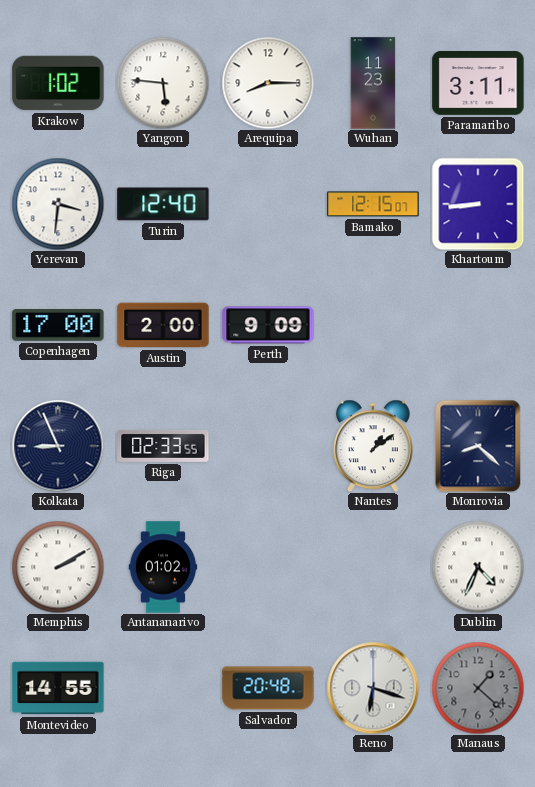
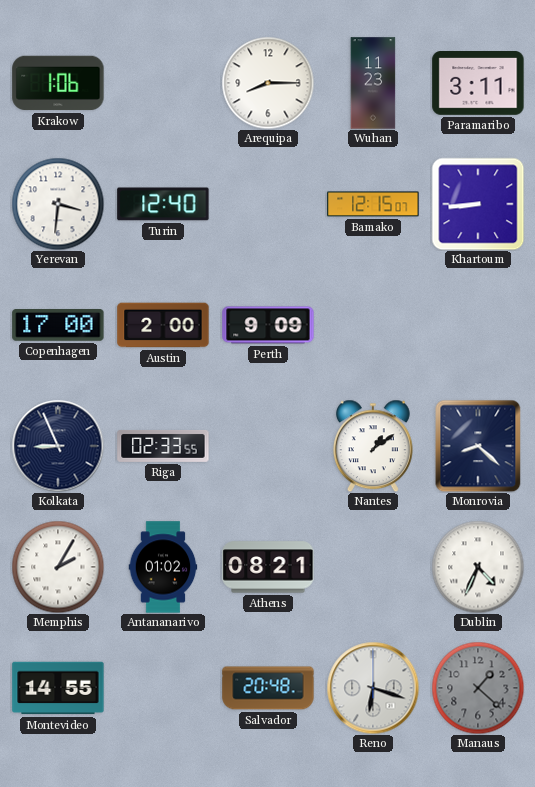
Krakow: 1:02 -> 1:06 (58, 83)
Yangon: 5:46 -> none (163, 83)
Memphis: 2:10 -> 2:05 (58, 567)
Athens: none -> 08:21 (268, 567)
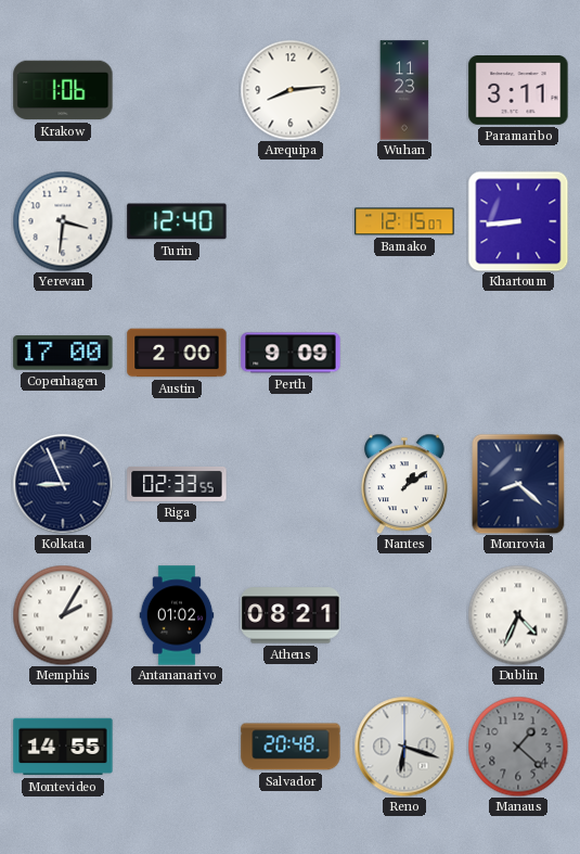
Arequipa: 8:15 -> 8:14 (291, 90)
